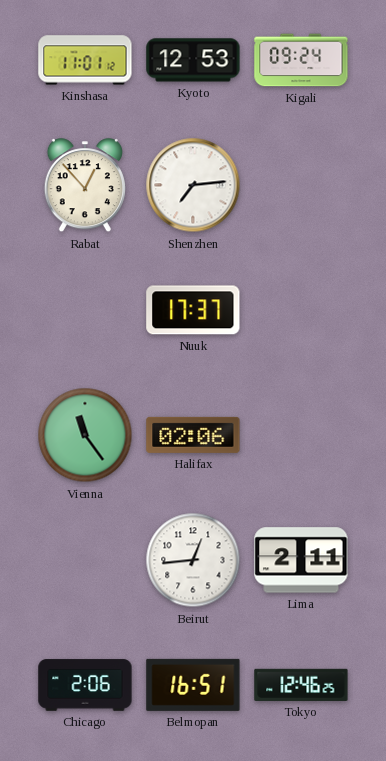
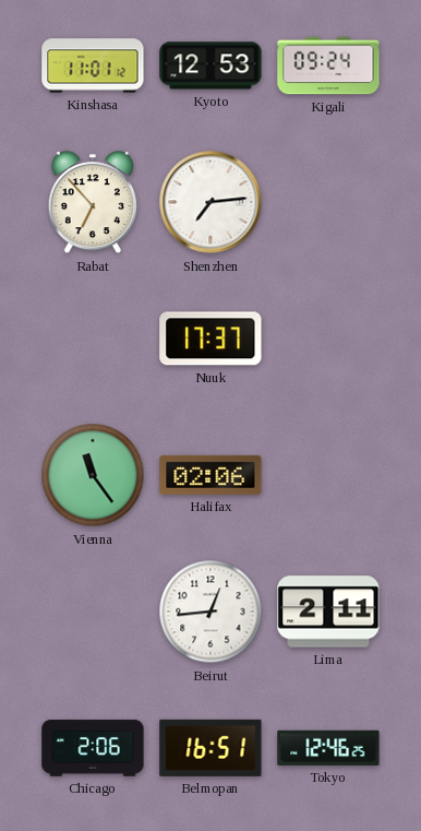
Rabat: 12:53 -> 6:53 (93, 203)
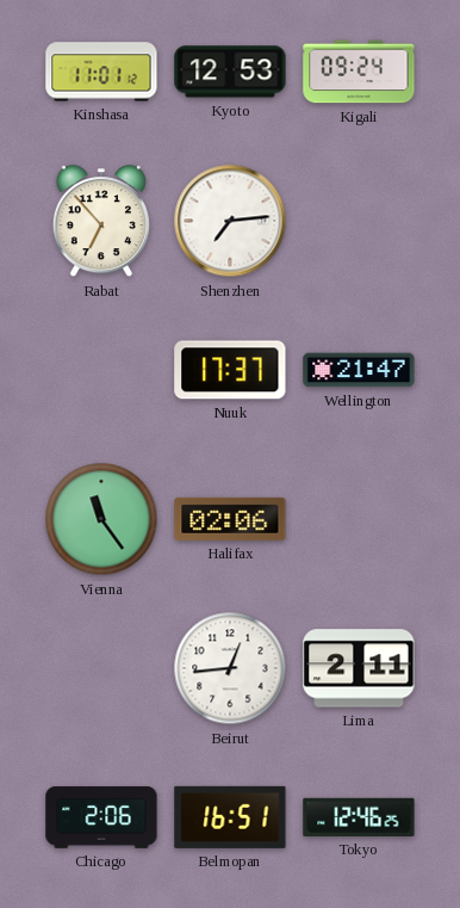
Wellington: none -> 21:47 (359, 370)
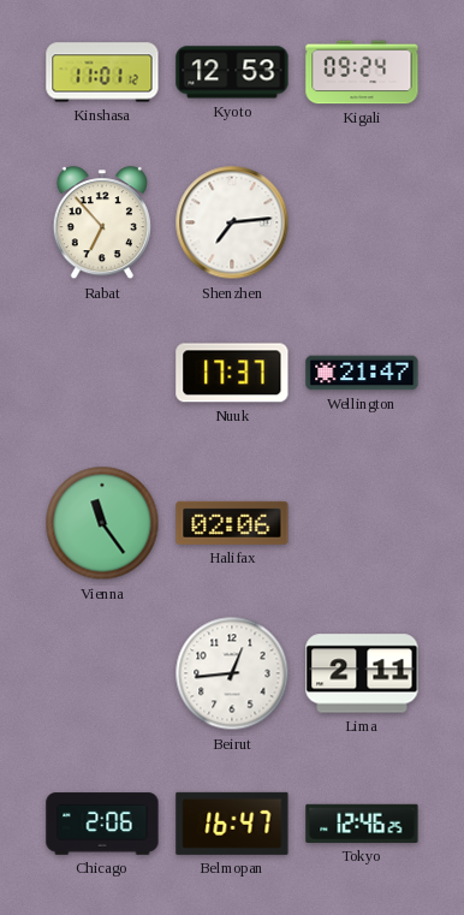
Belmopan: 16:51 -> 16:47 (232, 824)
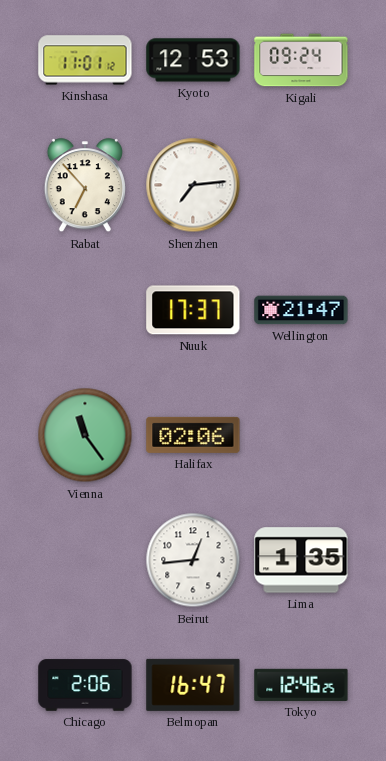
Lima: 2:11 -> 1:35 (301, 560)
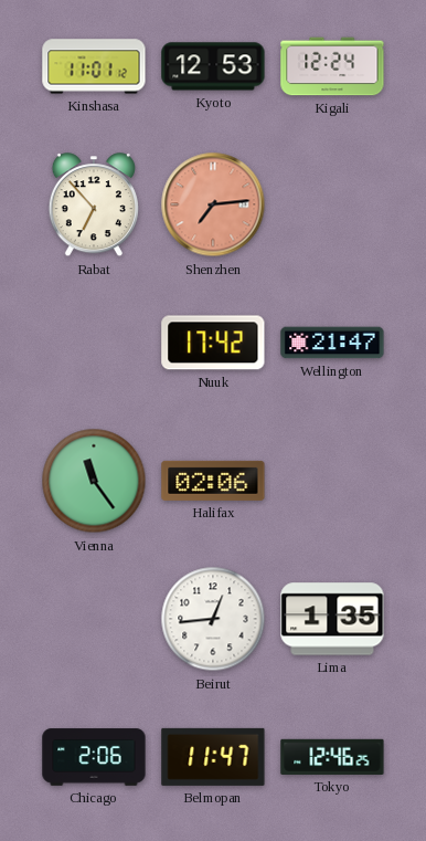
Kigali: 09:24 -> 12:24 (332, 66)
Shenzhen dial: white -> salmon (213, 204)
Nuuk: 17:37 -> 17:42 (213, 343)
Belmopan: 16:47 -> 11:47 (213, 757)
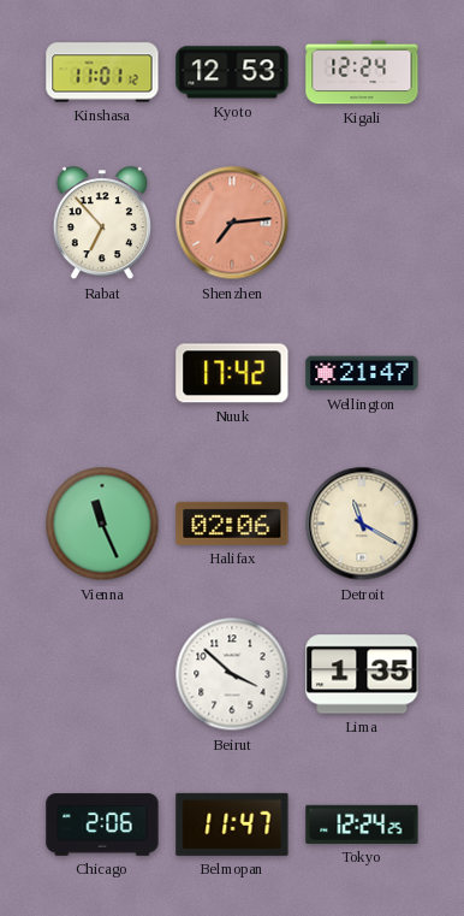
Vienna: 11:24 -> 11:26 (102, 524)
Detroit: none -> 11:20 (362, 524)
Beirut: 12:44 -> 3:52 (232, 674)
Tokyo: 12:46 -> 12:24 (362, 825)
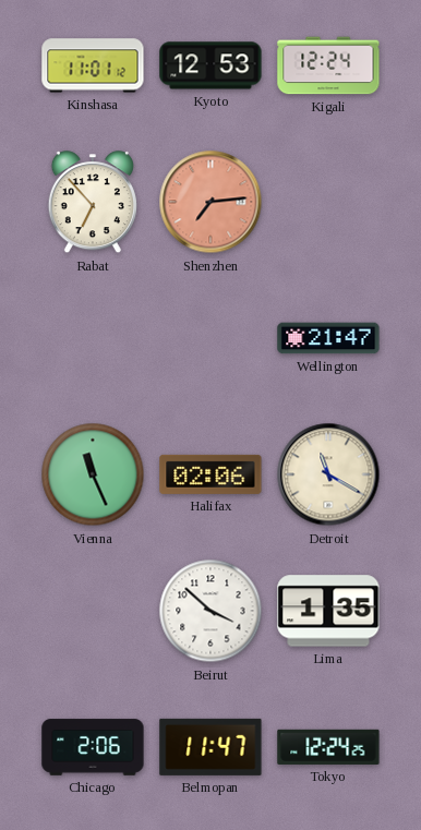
Nuuk: 17:42 -> none (232, 373)
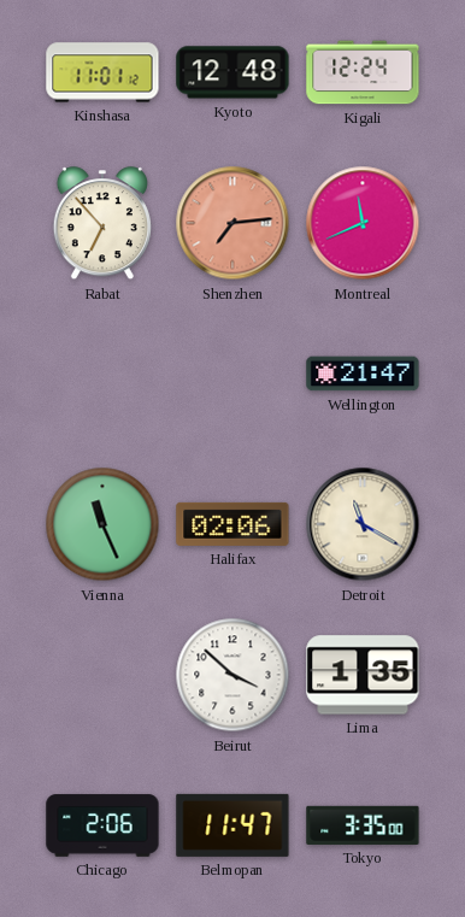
Kyoto: 12:53 -> 12:48 (232, 72)
Montreal: none -> 11:41 (363, 223)
Tokyo: 12:24 -> 3:35 (363, 825)
